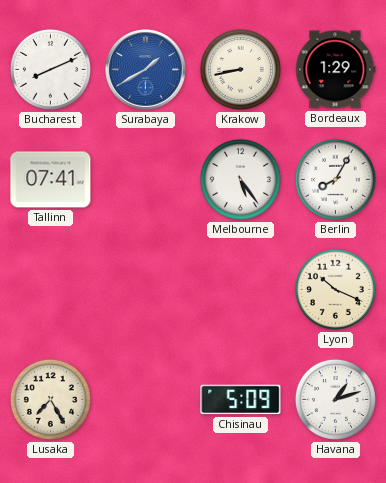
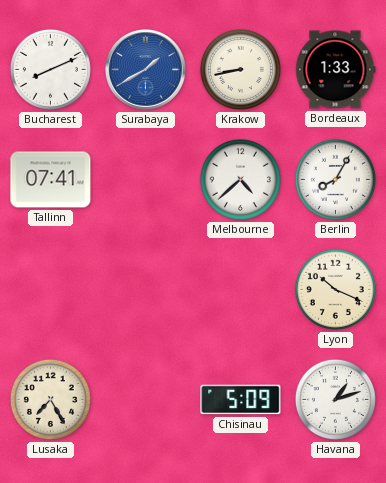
Bordeaux: 1:29 -> 1:33 (336, 70)
Melbourne: 5:24 -> 4:38 (240, 179)
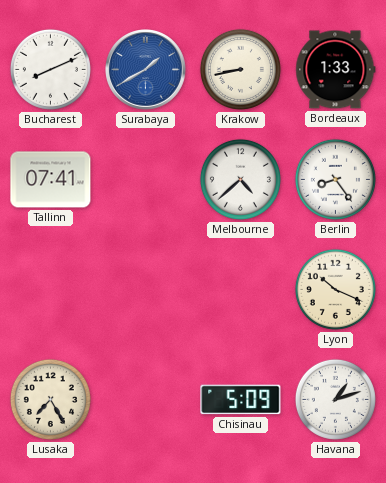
Berlin: 8:05 -> 8:24 (335, 179)
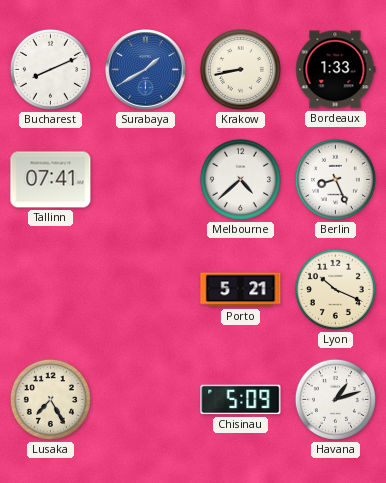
Berlin: 8:24 -> 8:26 (335, 179)
Porto: none -> 5:21 (241, 290)
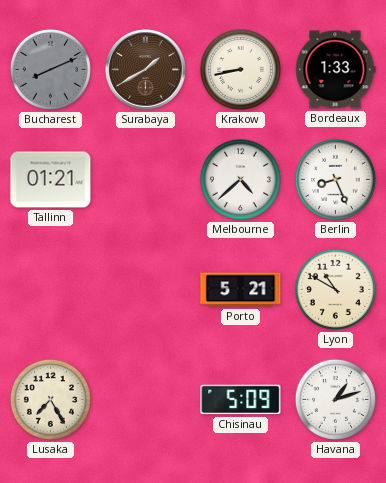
Bucharest dial: white -> grey (50, 69)
Surabaya dial: blue -> brown (146, 70)
Tallinn: 07:41 -> 01:21 (51, 180)
Lyon: 10:19 -> 10:50 (335, 289)
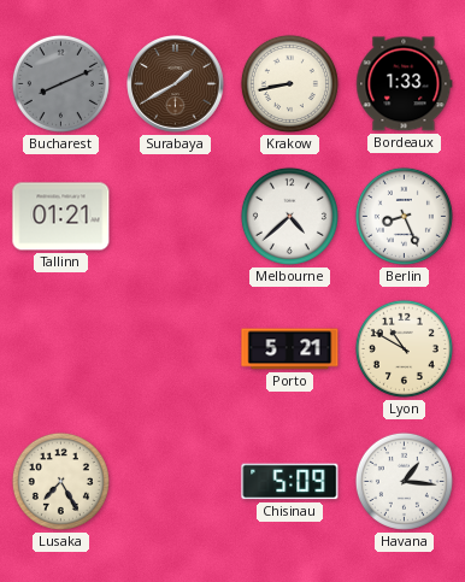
Havana: 1:12 -> 1:16 (404, 481)
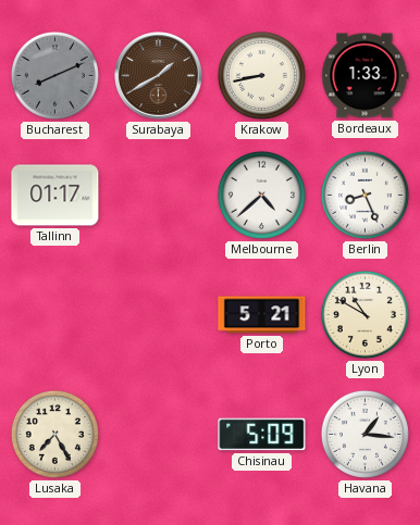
Tallinn: 01:21 -> 01:17 (55, 196)
